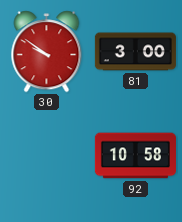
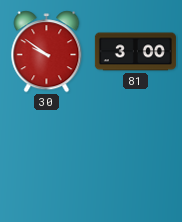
92: 10:58 -> none (135, 156)
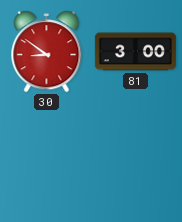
30: 9:51 -> 8:51 (47, 52)
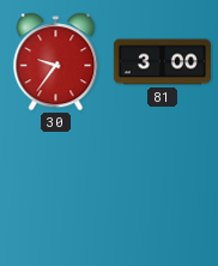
30: 8:51 -> 9:36 (56, 62)
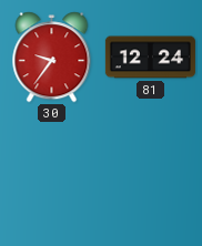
81: 3:00 -> 12:24 (150, 58)
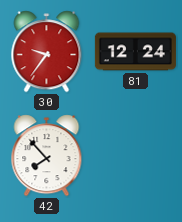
42: none -> 7:53 (47, 156)
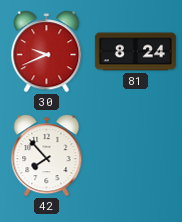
30: 9:36 -> 9:41 (47, 52)
81: 12:24 -> 8:24 (135, 52)
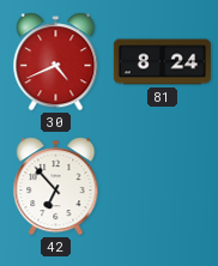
30: 9:41 -> 4:41 (56, 62)
42: 7:53 -> 6:53 (56, 187)
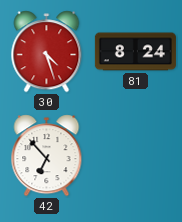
30: 4:41 -> 4:27 (47, 52)
